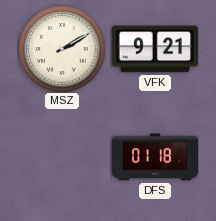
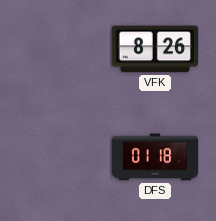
MSZ: 2:10 -> none (62, 49)
VFK: 9:21 -> 8:26 (154, 49)
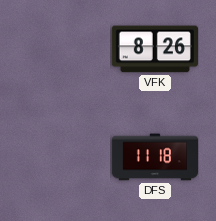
DFS: 01:18 -> 11:18 (155, 157)
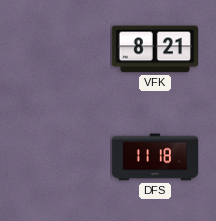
VFK: 8:26 -> 8:21 (154, 49)
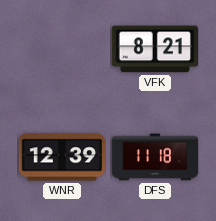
WNR: none -> 12:39 (61, 157)
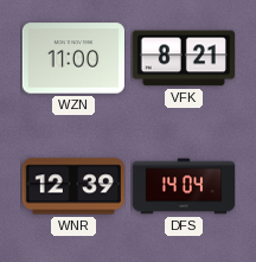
WZN: none -> 11:00 (72, 58)
DFS: 11:18 -> 14:04 (184, 186)
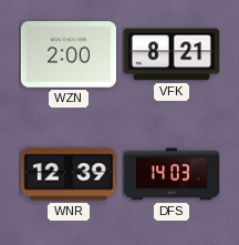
WZN: 11:00 -> 2:00 (67, 54)
DFS: 14:04 -> 14:03 (172, 174)
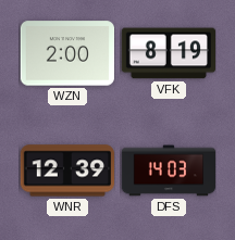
VFK: 8:21 -> 8:19 (168, 53)
